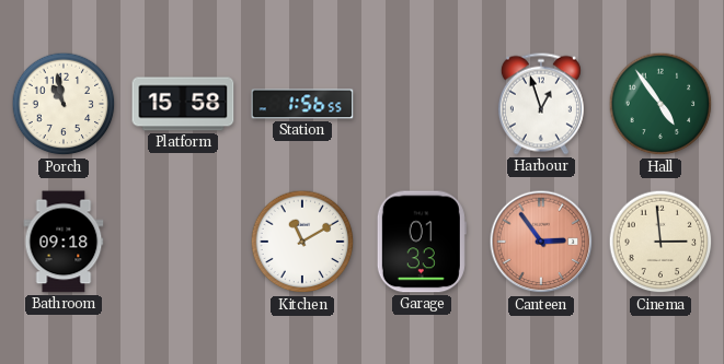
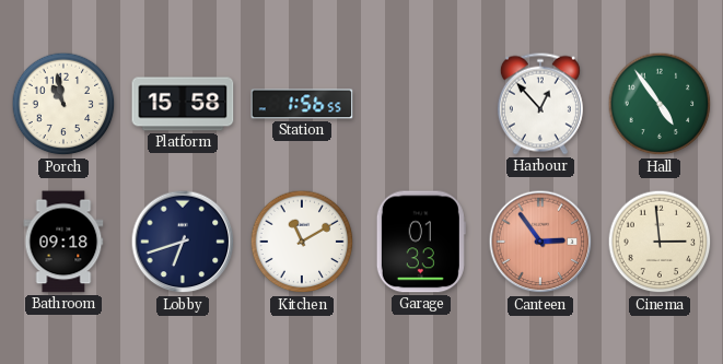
Harbour: 12:57 -> 12:53 (540, 104)
Lobby: none -> 6:42 (183, 242)
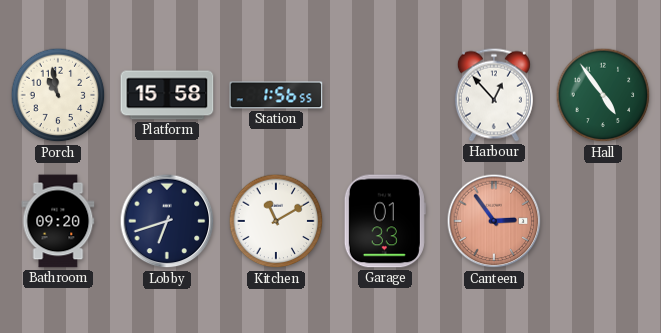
Bathroom: 09:18 -> 09:20 (58, 221)
Cinema: 2:59 -> none (660, 242)
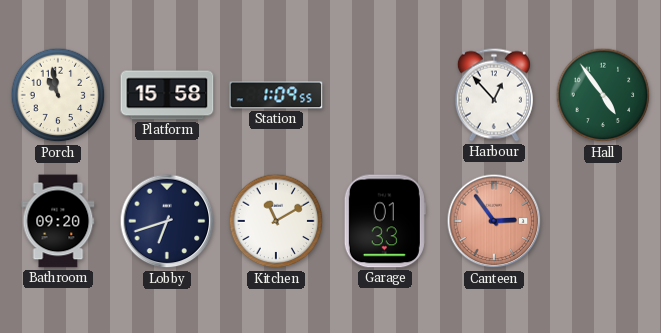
Station: 1:56 -> 1:09 (276, 95)
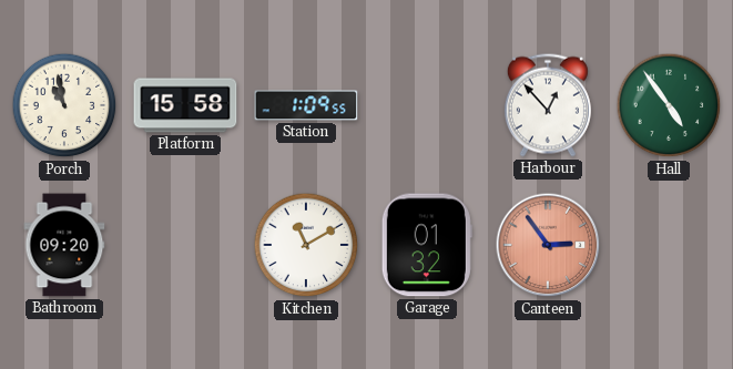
Lobby: 6:42 -> none (167, 221)
Garage: 01:33 -> 01:32 (427, 245)
